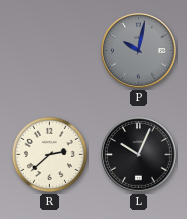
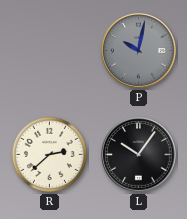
L: 10:04 -> 10:06 (139, 155)
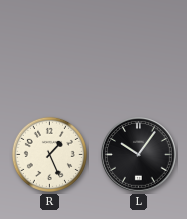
P: 10:02 -> none (139, 51)
R: 2:38 -> 1:26 (49, 154)
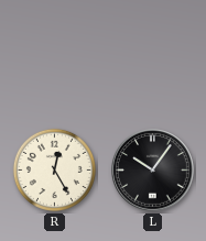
R: 1:26 -> 12:25 (54, 169)
